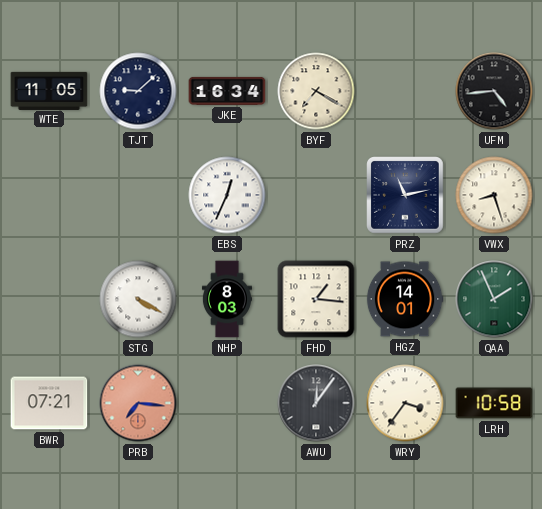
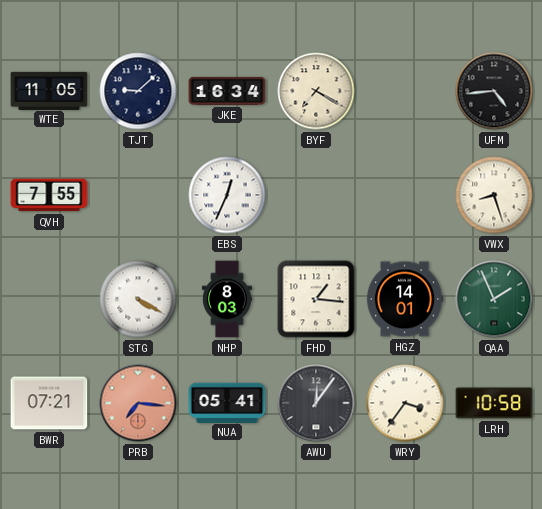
QVH: none -> 7:55 (49, 195)
PRZ: 11:13 -> none (405, 195)
NUA: none -> 05:41 (227, 402)
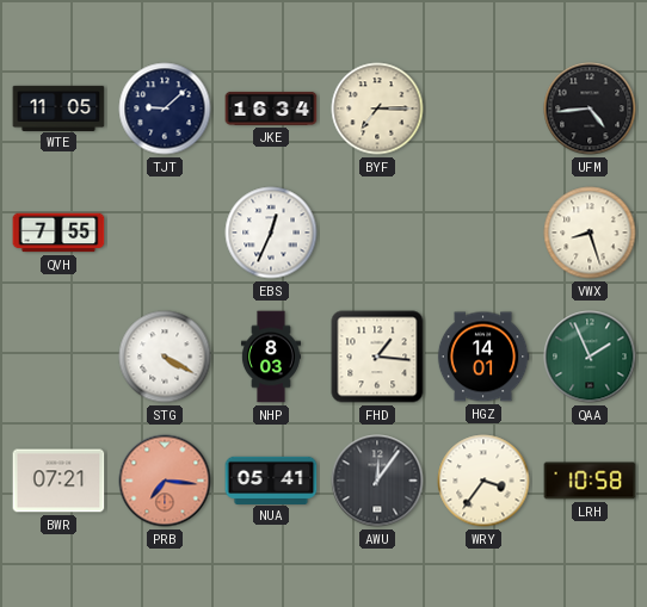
BYF: 7:20 -> 7:15 (377, 109)
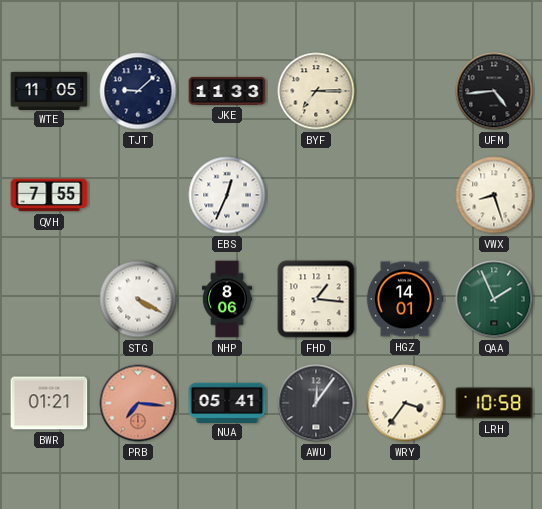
JKE: 16:34 -> 11:33 (227, 91)
NHP: 8:03 -> 8:06 (227, 299)
BWR: 07:21 -> 01:21 (49, 403)
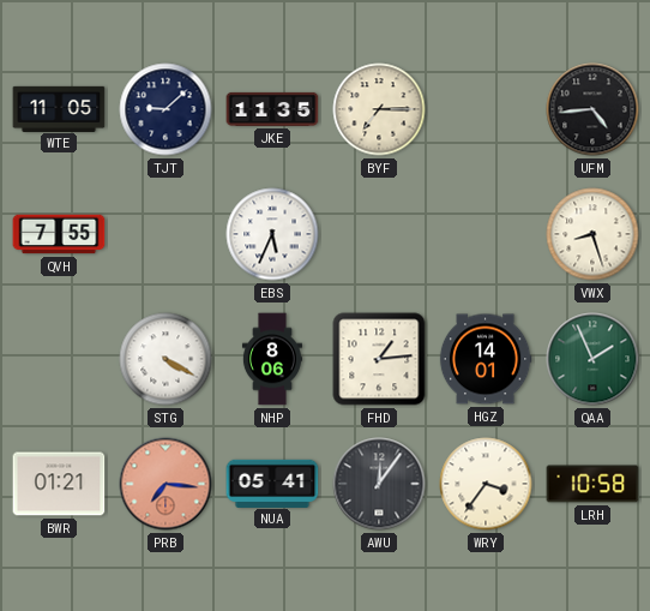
JKE: 11:33 -> 11:35 (272, 109)
EBS: 12:34 -> 5:34 (272, 234)
FHD: 1:16 -> 1:14 (379, 359)
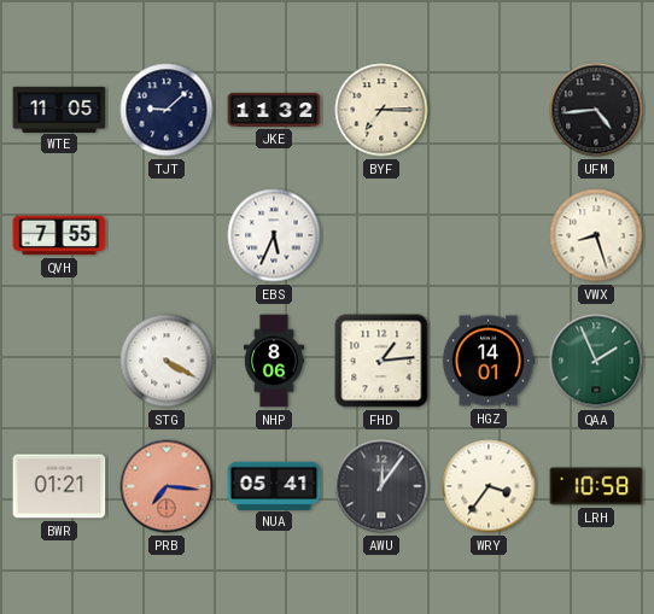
JKE: 11:35 -> 11:32 (274, 110)
